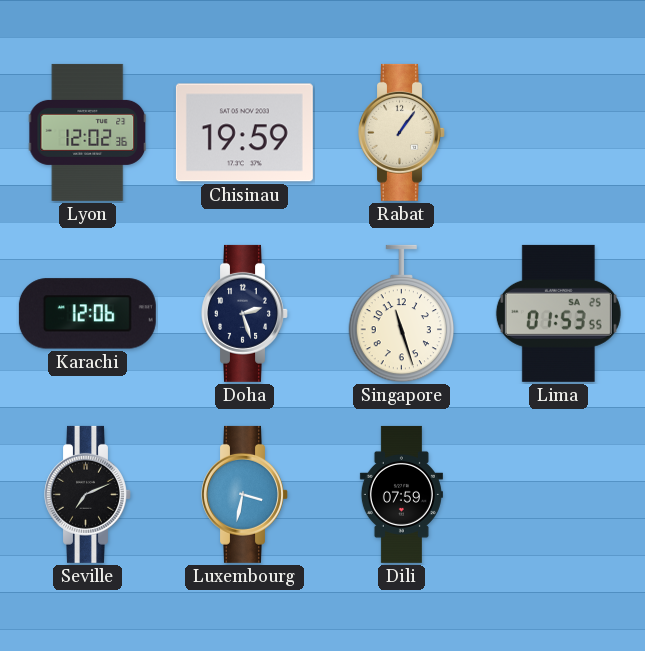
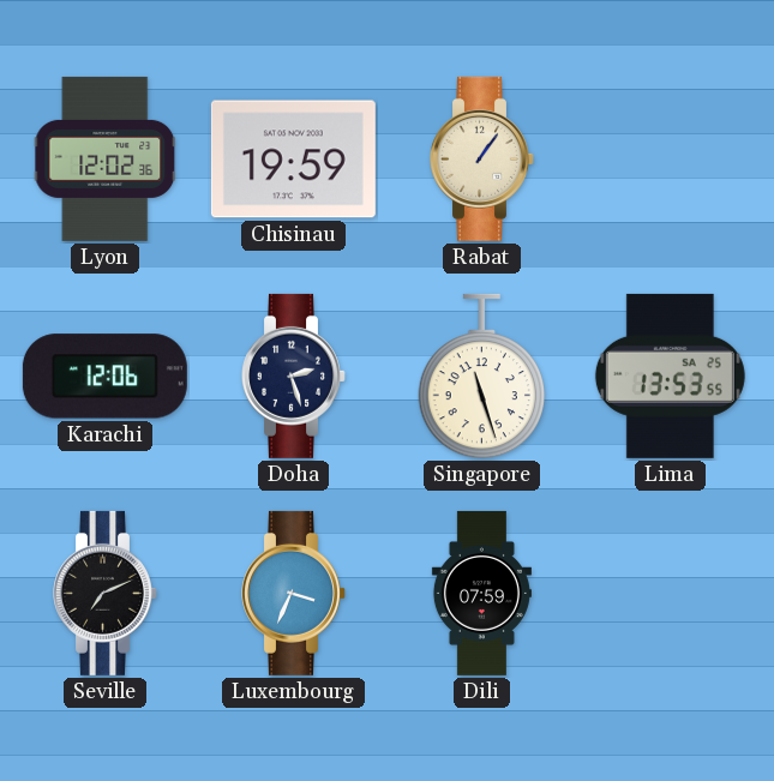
Lima: 01:53 -> 13:53 (670, 376)
Luxembourg: 3:32 -> 3:34 (294, 593)
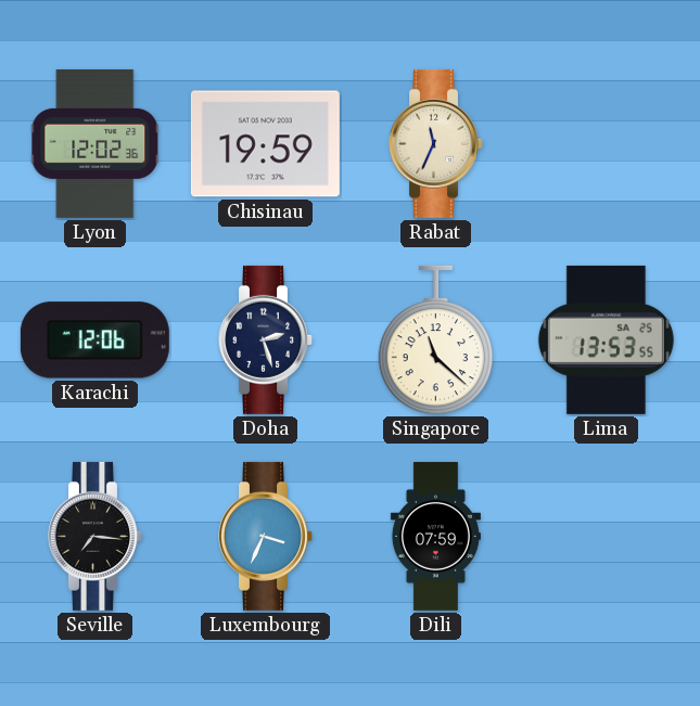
Rabat: 1:06 -> 11:34 (436, 143)
Singapore: 11:27 -> 11:22 (436, 341)
Seville: 7:11 -> 7:16 (96, 536)
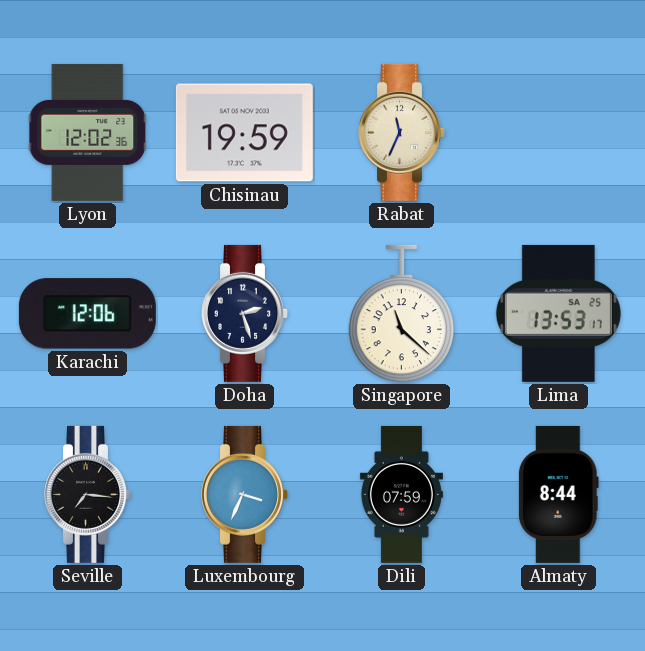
Lima: 13:53:55 -> 13:53:17 (558, 313)
Almaty: none -> 8:44 (558, 494)
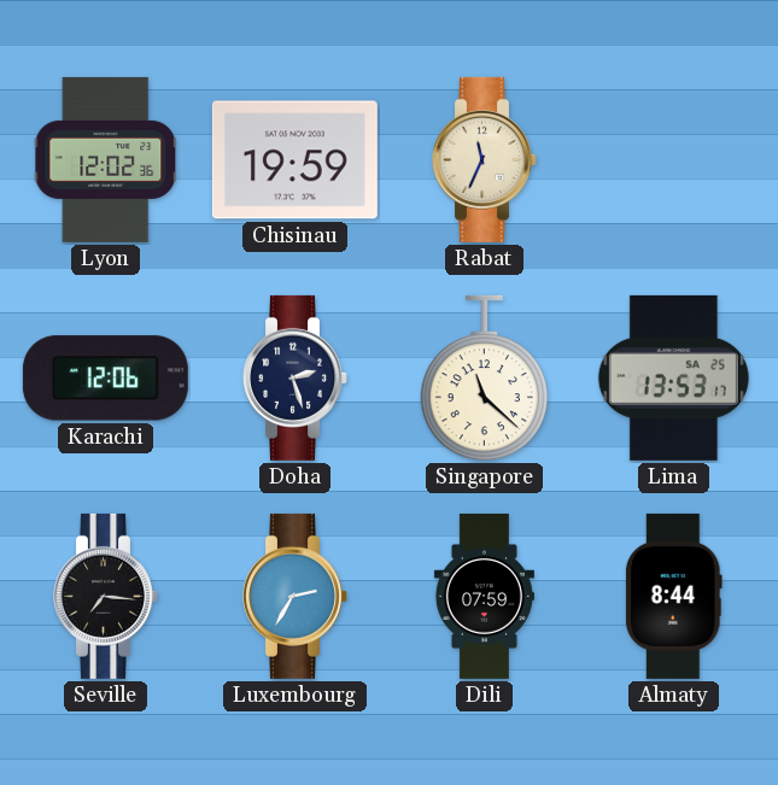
Luxembourg: 3:34 -> 2:35 (296, 596)
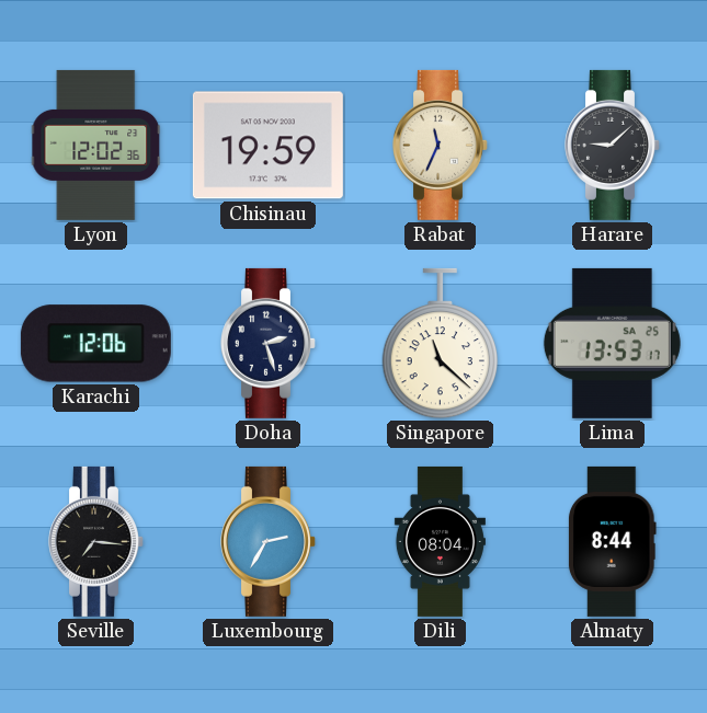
Harare: none -> 9:08 (613, 145)
Dili: 07:59 -> 08:04 (440, 541)
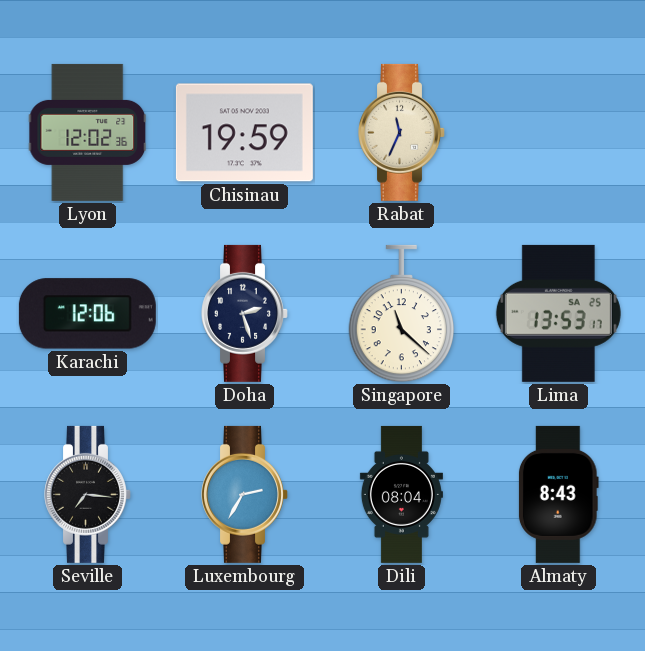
Harare: 9:08 -> none (613, 145)
Almaty: 8:44 -> 8:43 (558, 494)
